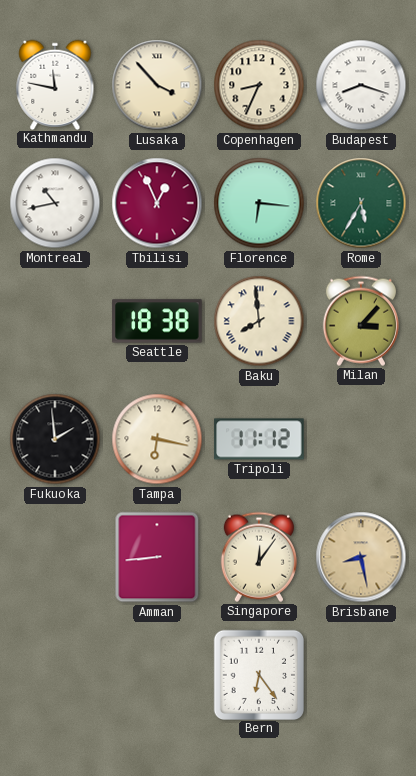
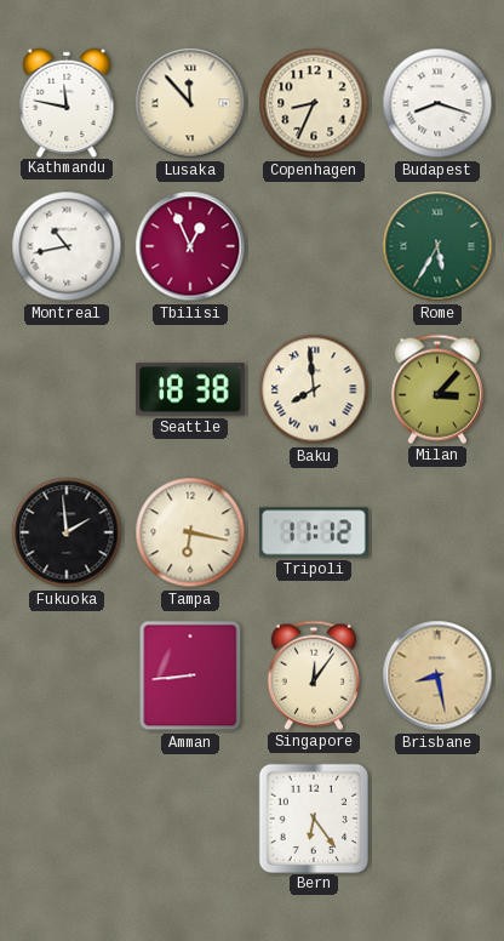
Lusaka: 3:53 -> 11:53 (190, 103)
Florence: 6:16 -> none (259, 203)
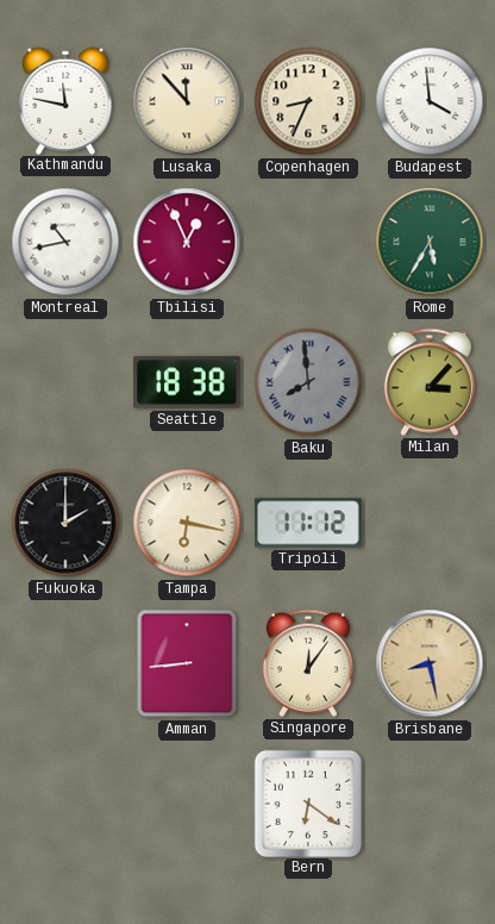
Budapest: 8:18 -> 3:59 (430, 101)
Baku dial: cream -> grey (308, 382)
Fukuoka: 1:59 -> 2:00 (65, 523)
Bern: 6:24 -> 6:21 (307, 803)
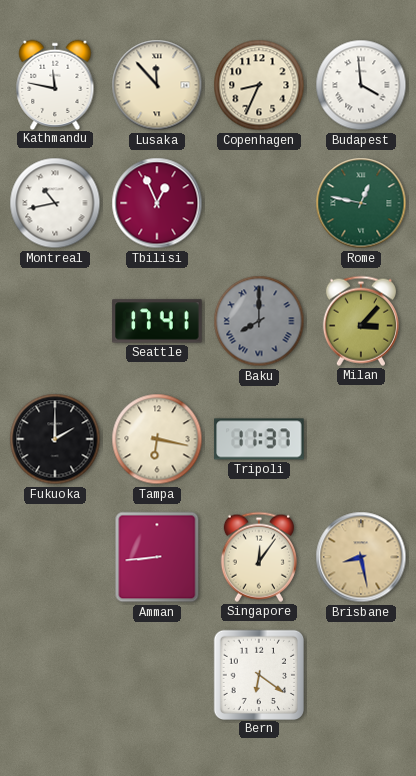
Rome: 5:35 -> 12:47 (361, 203)
Seattle: 18:38 -> 17:41 (157, 321)
Baku: 7:59 -> 8:00 (259, 321)
Tripoli: 11:12 -> 11:37 (259, 439)
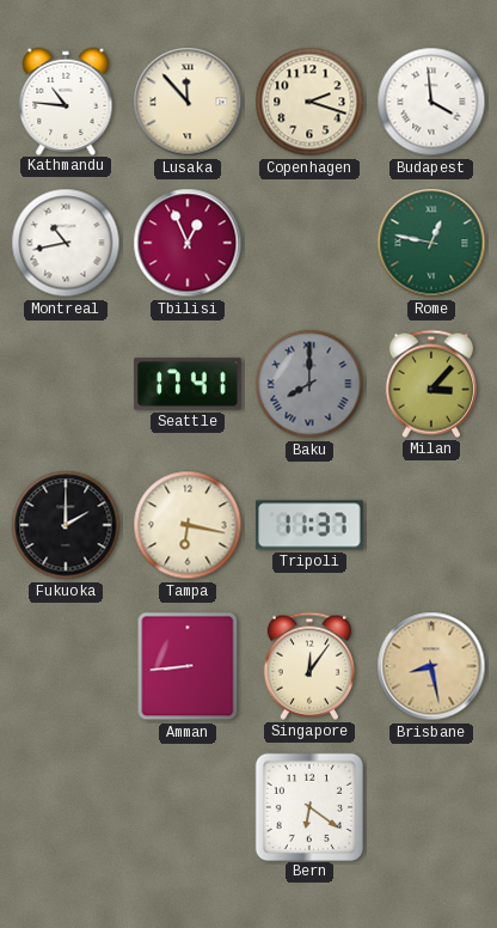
Kathmandu: 11:47 -> 10:46 (66, 100)
Copenhagen: 8:34 -> 2:18 (309, 102)
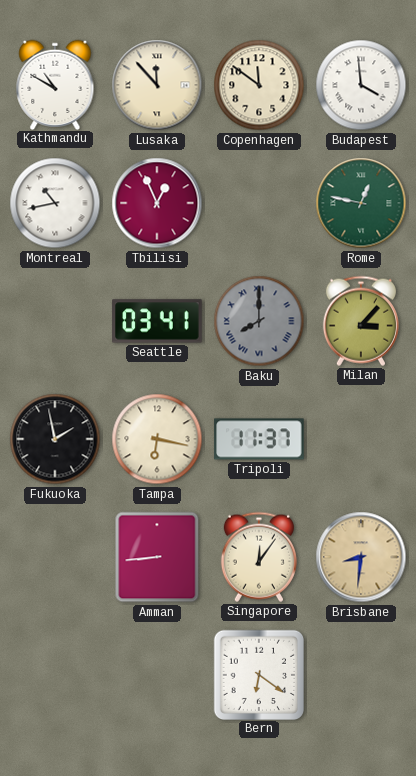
Kathmandu: 10:46 -> 10:50 (55, 84)
Copenhagen: 2:18 -> 11:51 (259, 85)
Seattle: 17:41 -> 03:41 (157, 321)
Fukuoka: 2:00 -> 1:58 (55, 439)
Brisbane: 8:28 -> 8:31 (361, 557)
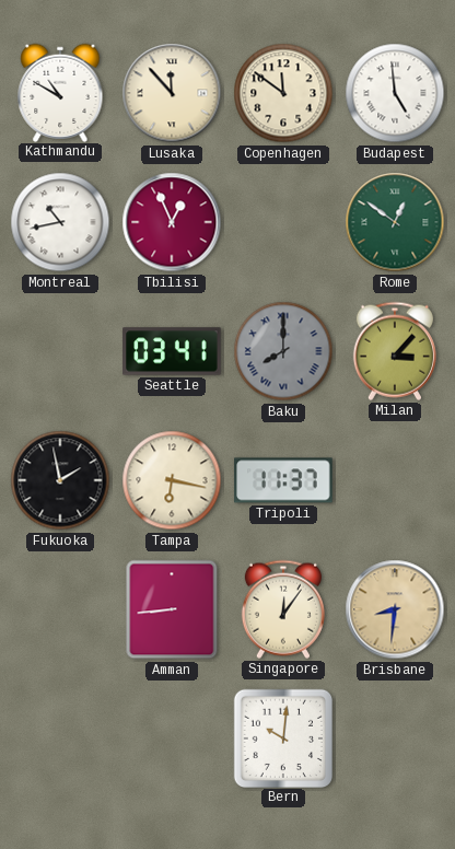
Budapest: 3:59 -> 4:59 (395, 93)
Rome: 12:47 -> 12:51 (395, 222)
Bern: 6:21 -> 10:01 (282, 737)
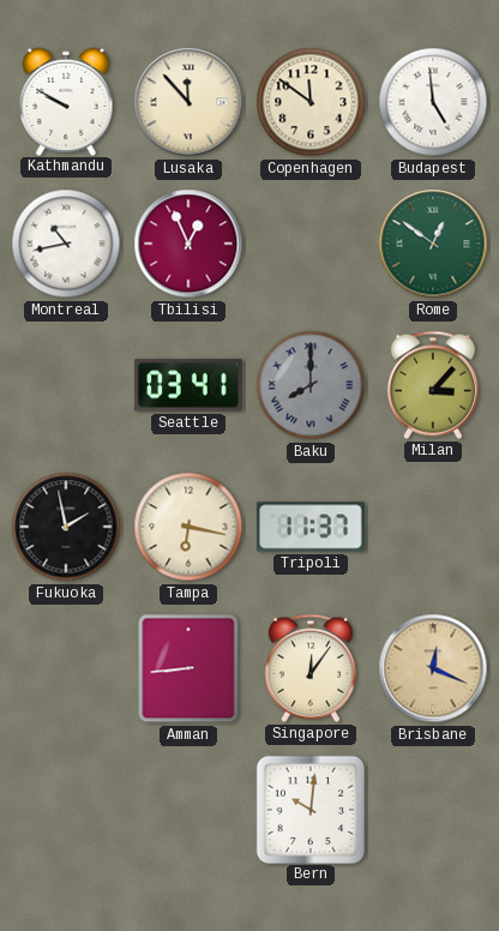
Kathmandu: 10:50 -> 9:50 (66, 101)
Brisbane: 8:31 -> 12:19 (433, 668)
